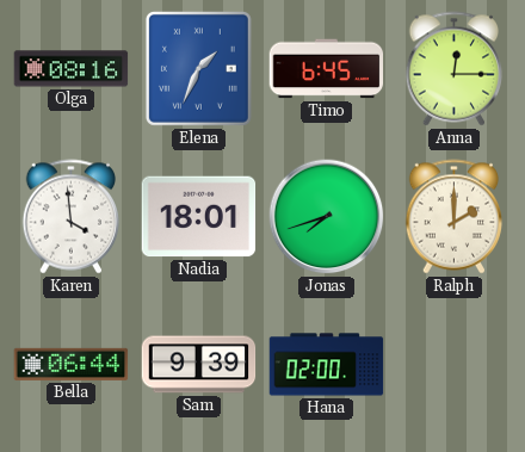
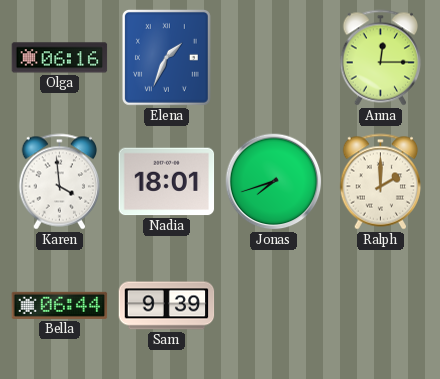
Olga: 08:16 -> 06:16 (60, 58)
Timo: 6:45 -> none (327, 69)
Hana: 02:00 -> none (327, 365)
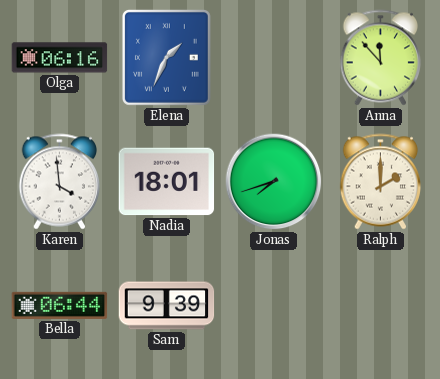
Anna: 12:15 -> 11:53 (381, 58)
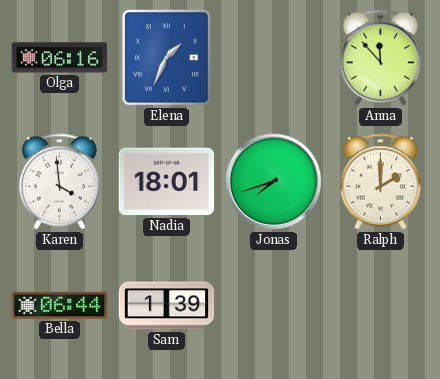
Sam: 9:39 -> 1:39 (167, 306)
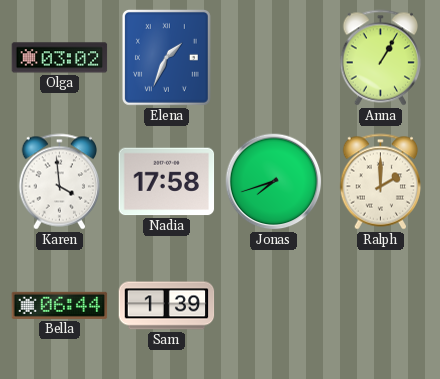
Olga: 06:16 -> 03:02 (60, 58)
Anna: 11:53 -> 1:05 (381, 58)
Nadia: 18:01 -> 17:58 (167, 182)
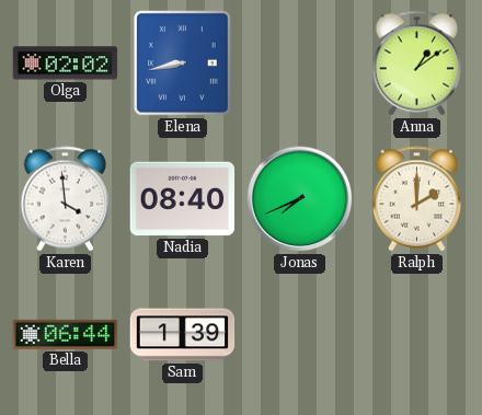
Olga: 03:02 -> 02:02 (66, 64)
Elena: 1:34 -> 8:43 (182, 62)
Anna: 1:05 -> 1:09 (417, 64)
Nadia: 17:58 -> 08:40 (183, 199)
Jonas: 7:42 -> 7:41 (300, 199)
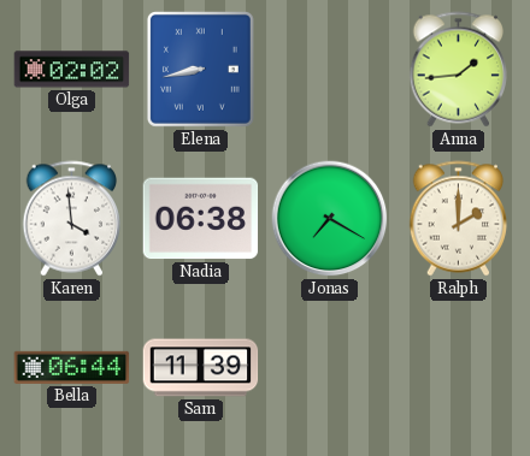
Anna: 1:09 -> 1:44 (459, 70)
Nadia: 08:40 -> 06:38 (201, 219)
Jonas: 7:41 -> 7:20 (330, 219)
Sam: 1:39 -> 11:39 (201, 368)
